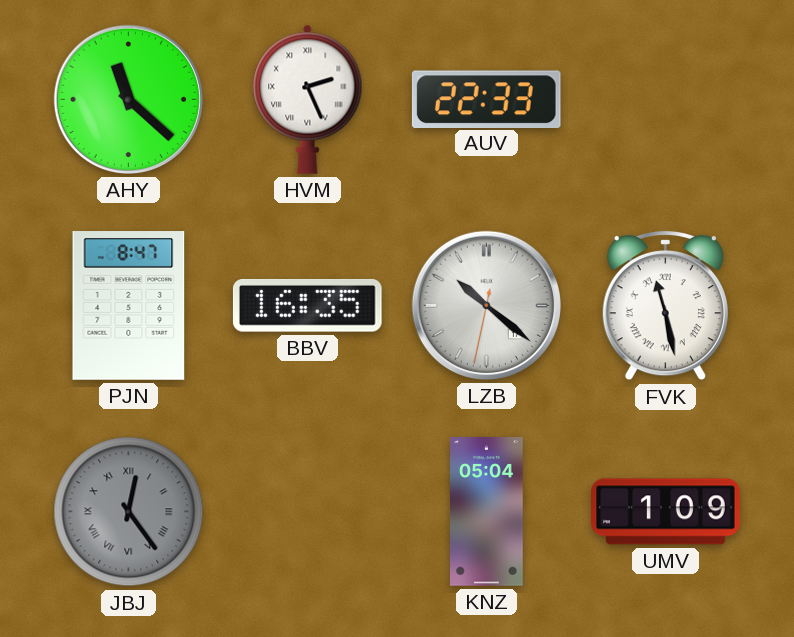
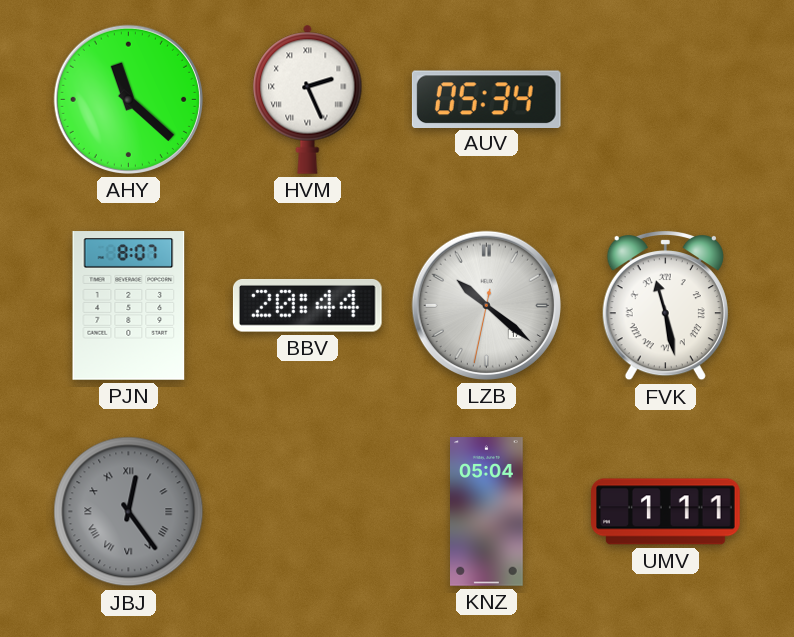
AUV: 22:33 -> 05:34 (486, 99)
PJN: 8:47 -> 8:07 (129, 306)
BBV: 16:35 -> 20:44 (307, 305)
UMV: 1:09 -> 1:11 (666, 512)
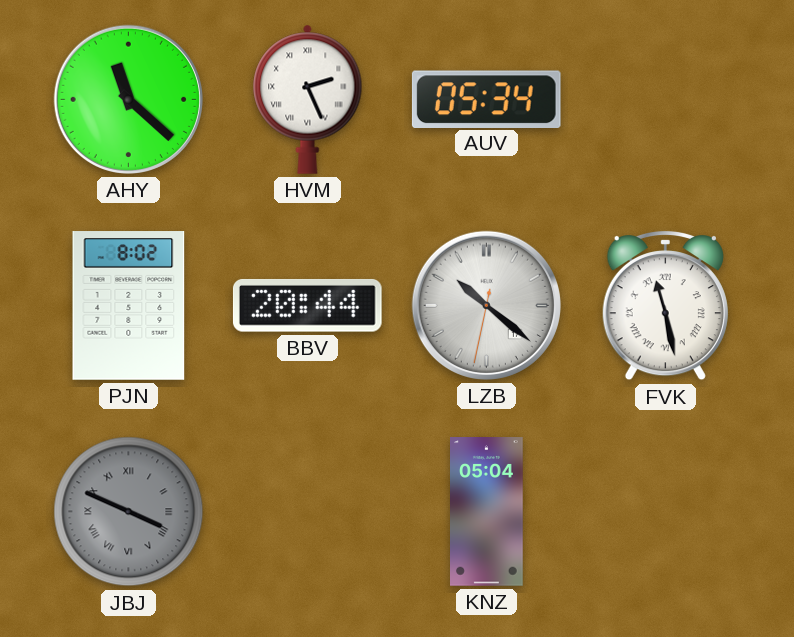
PJN: 8:07 -> 8:02 (129, 306)
JBJ: 12:24 -> 3:49 (129, 512)
UMV: 1:11 -> none (666, 512)
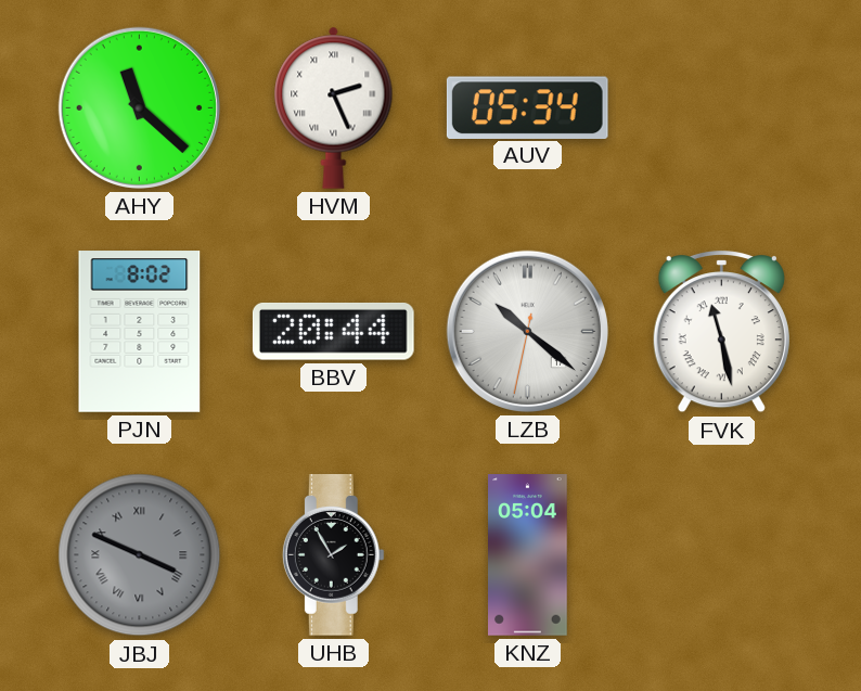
UHB: none -> 1:55 (333, 555)
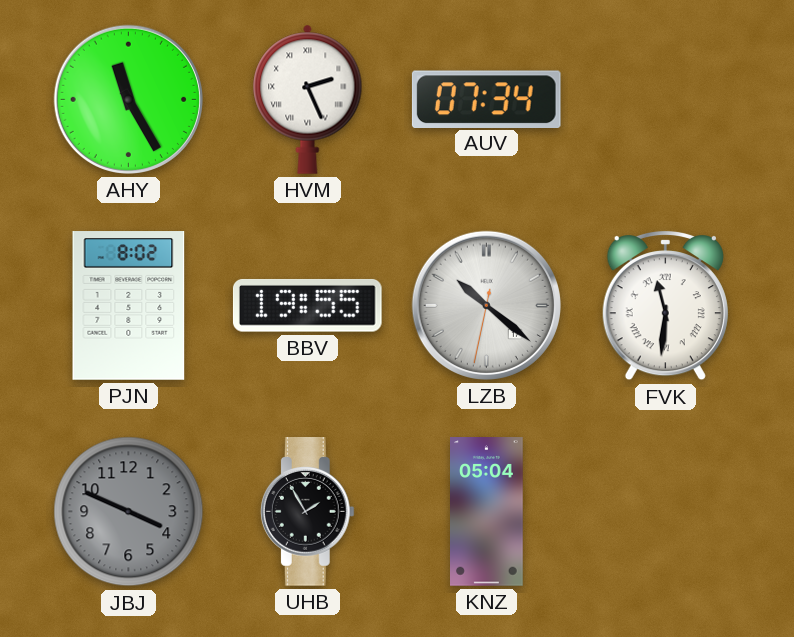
AHY: 11:22 -> 11:25 (128, 99)
AUV: 05:34 -> 07:34 (486, 99)
BBV: 20:44 -> 19:55 (307, 305)
FVK: 11:28 -> 11:31 (665, 305)
JBJ numerals: Roman -> Arabic (129, 512)
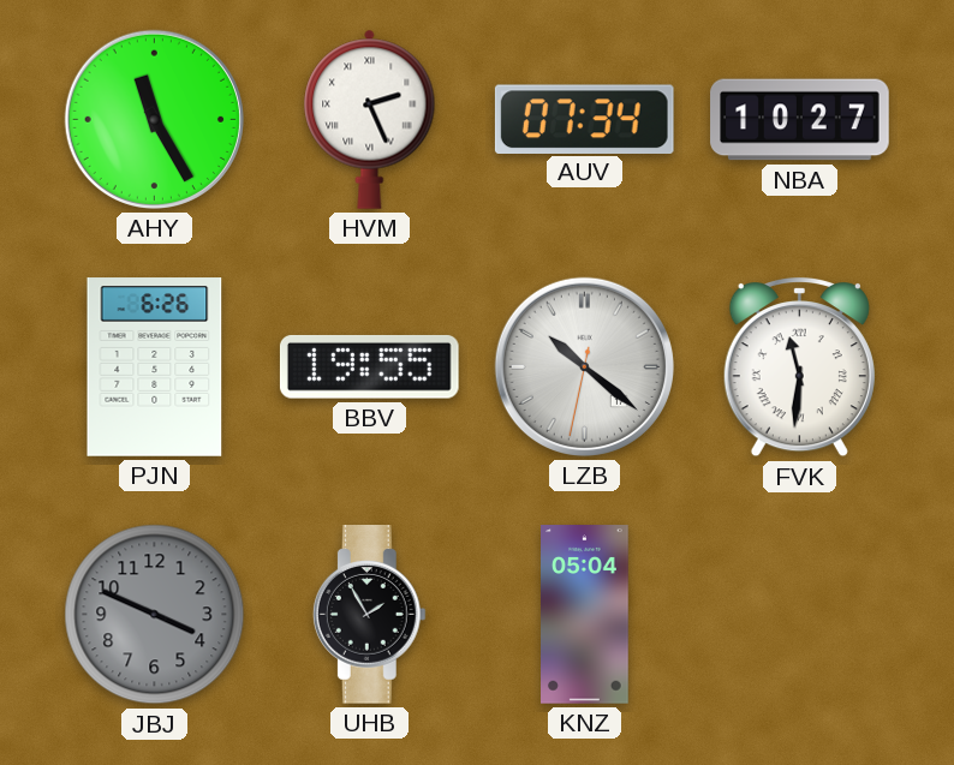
NBA: none -> 10:27 (800, 120)
PJN: 8:02 -> 6:26 (155, 367)
